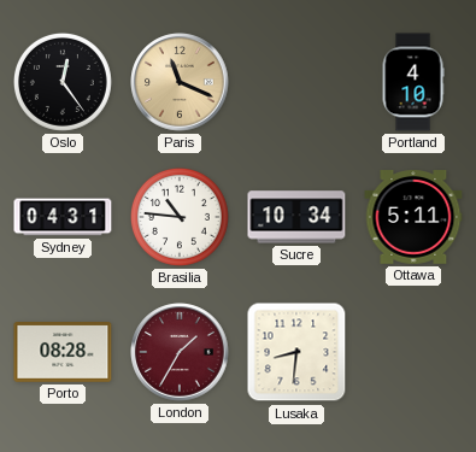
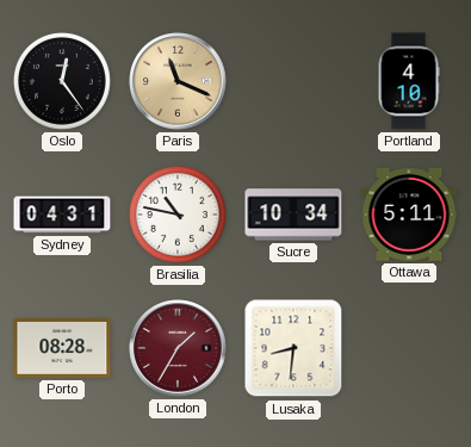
Brasilia: 10:46 -> 10:47 (178, 215)
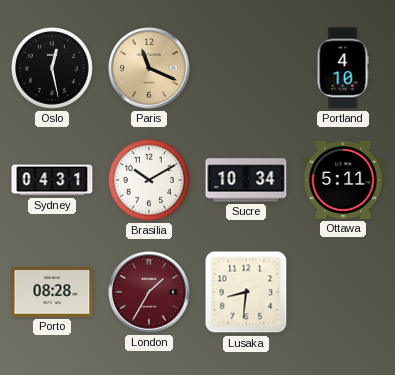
Oslo: 12:24 -> 12:28 (52, 68)
Brasilia: 10:47 -> 10:10 (149, 180)
